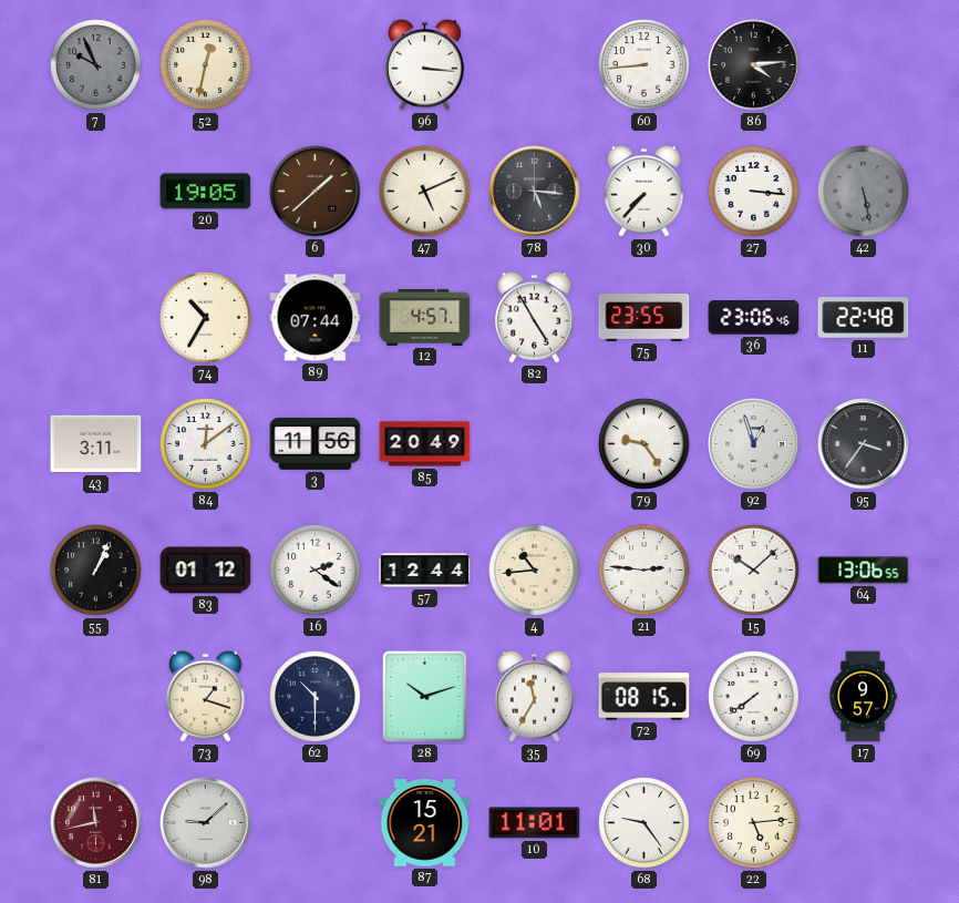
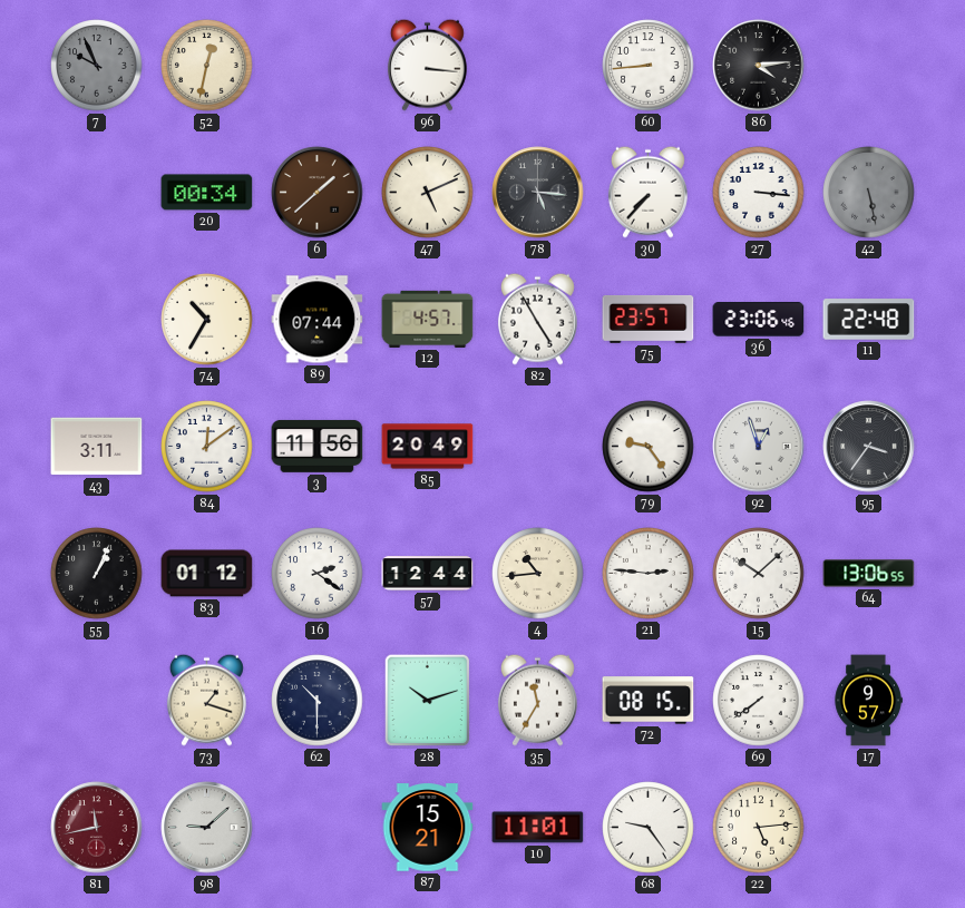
20: 19:05 -> 00:34 (207, 193)
75: 23:55 -> 23:57 (649, 319)
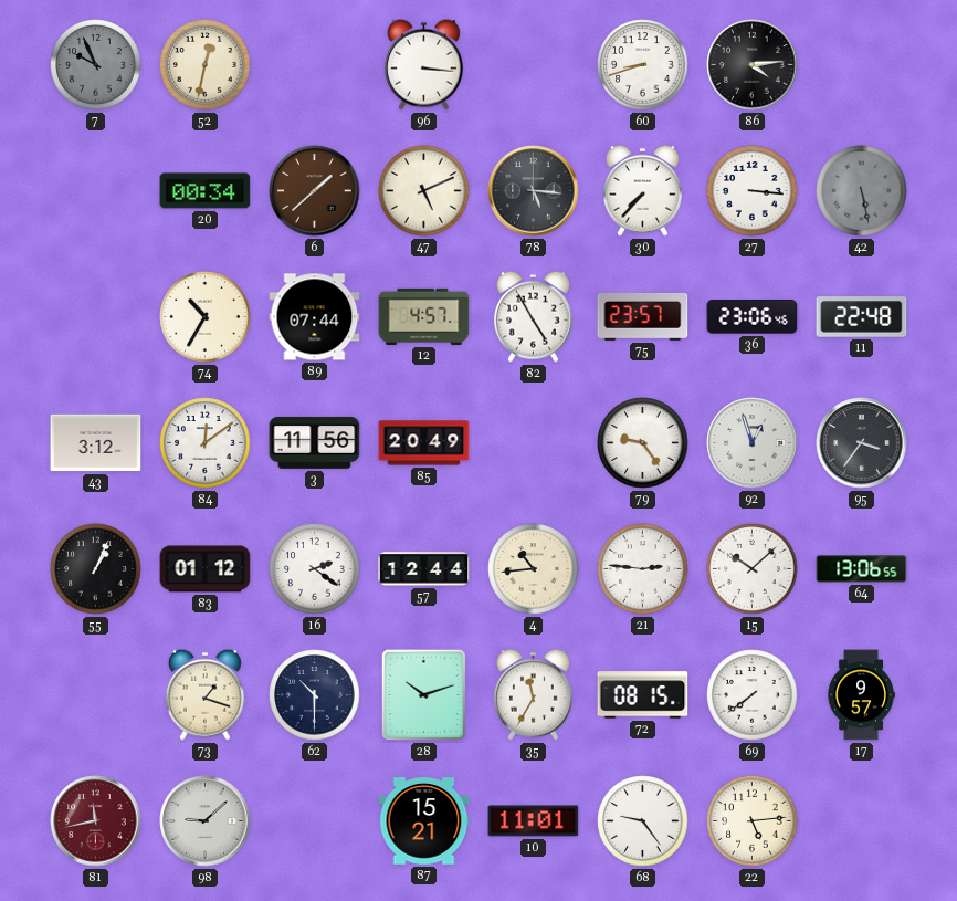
60: 8:44 -> 8:42 (643, 65)
43: 3:11 -> 3:12 (96, 443)
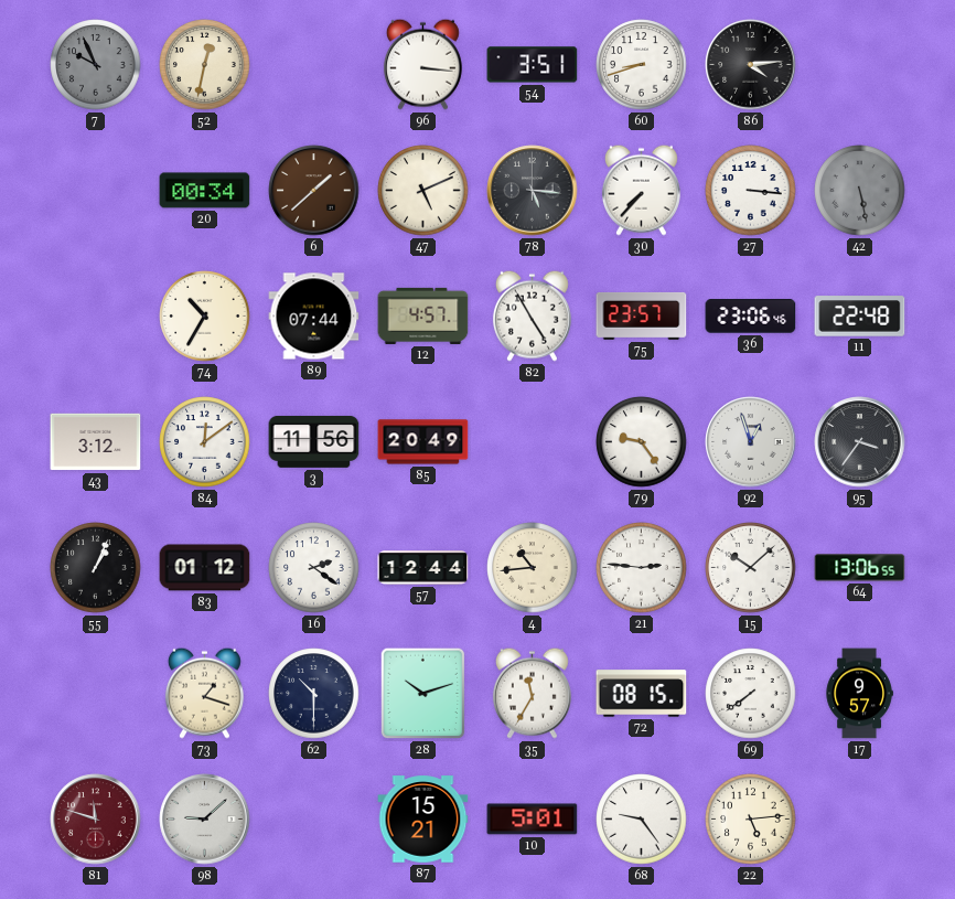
54: none -> 3:51 (533, 65)
81: 11:43 -> 11:48 (96, 820)
10: 11:01 -> 5:01 (533, 820)
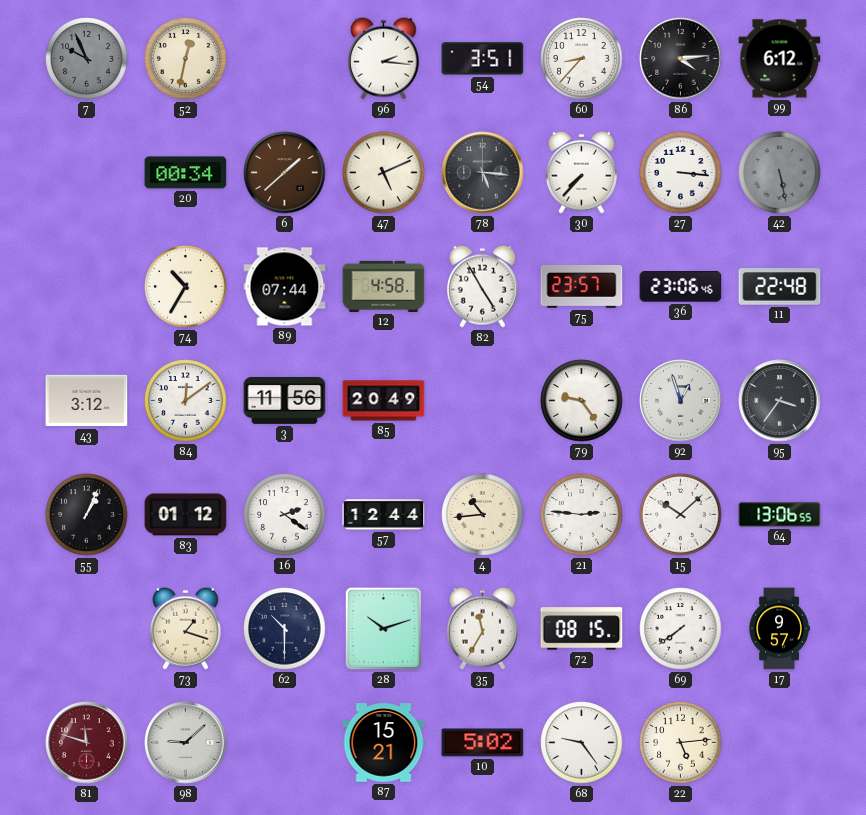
96: 3:16 -> 2:16 (383, 58)
60: 8:42 -> 8:37 (582, 59)
99: none -> 6:12 (780, 59)
12: 4:57 -> 4:58 (384, 286)
10: 5:01 -> 5:02 (483, 743)
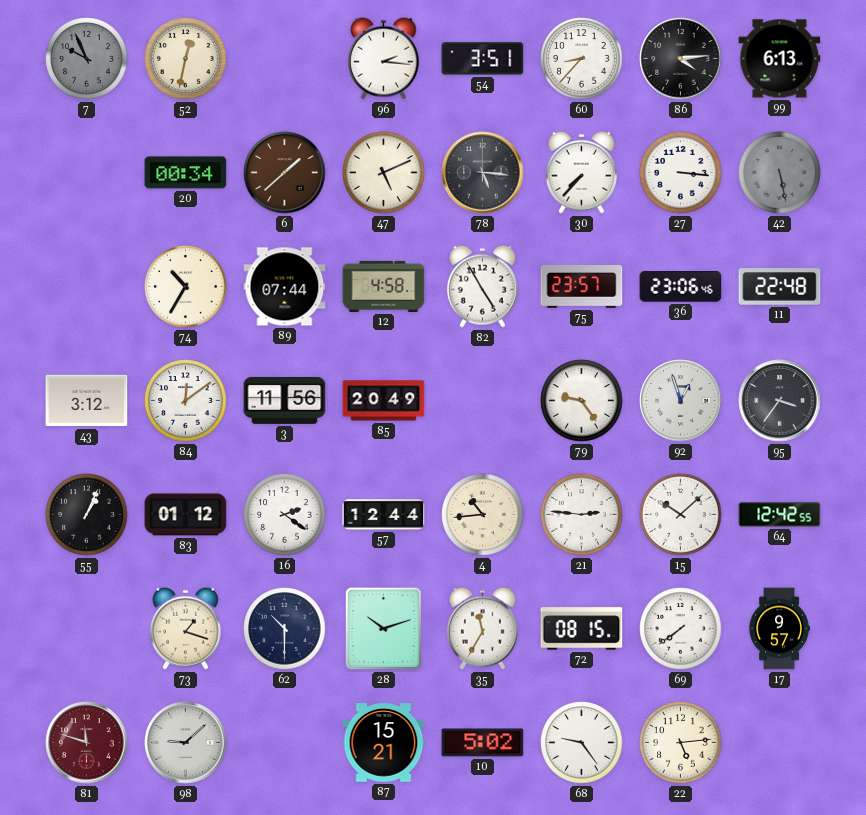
99: 6:12 -> 6:13 (780, 59)
64: 13:06 -> 12:42 (780, 515)
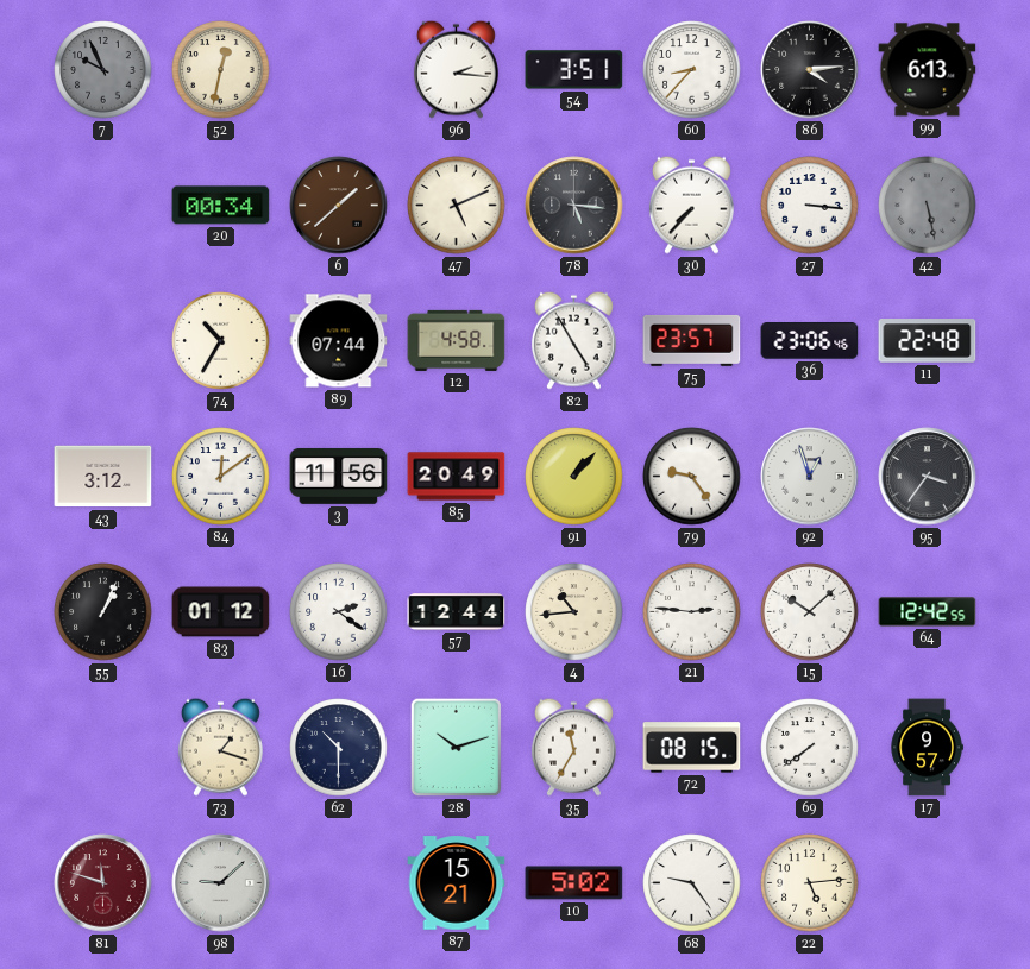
91: none -> 1:07 (574, 477)
